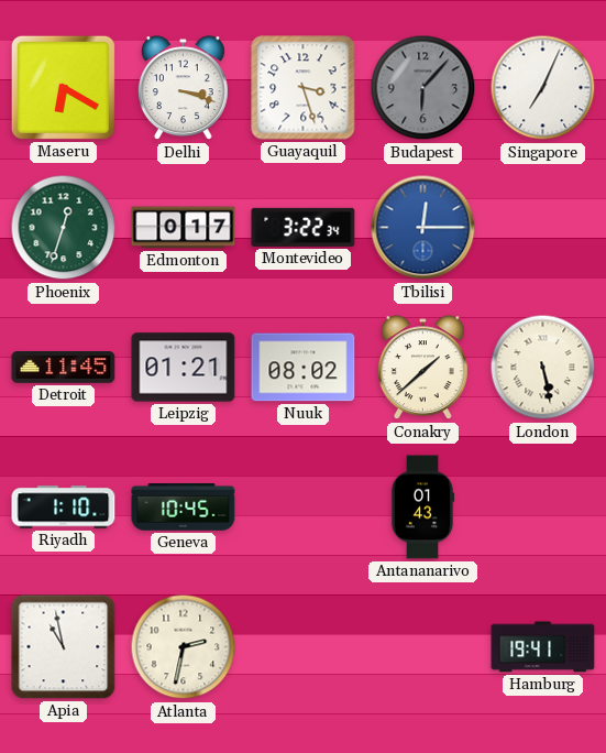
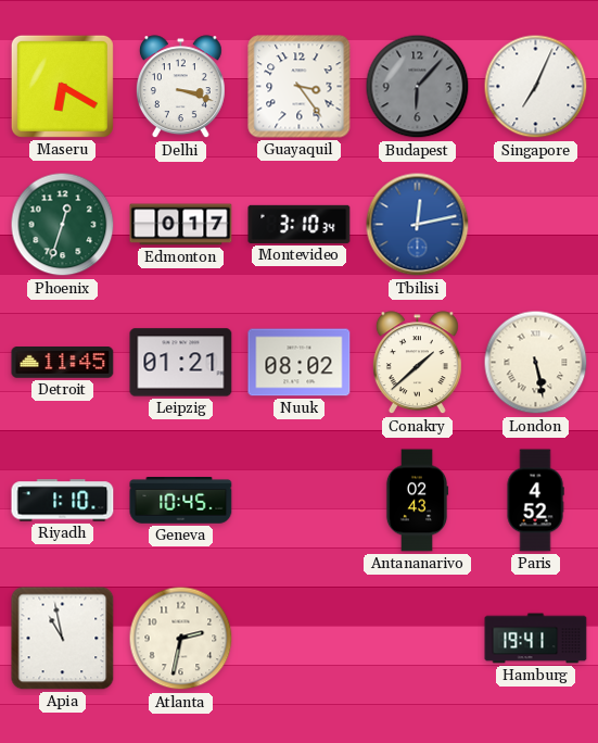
Guayaquil: 3:27 -> 3:24 (300, 87)
Montevideo: 3:22 -> 3:10 (300, 224)
Tbilisi: 12:15 -> 12:13 (418, 225)
Antananarivo: 01:43 -> 02:43 (417, 501)
Paris: none -> 4:52 (535, 501)
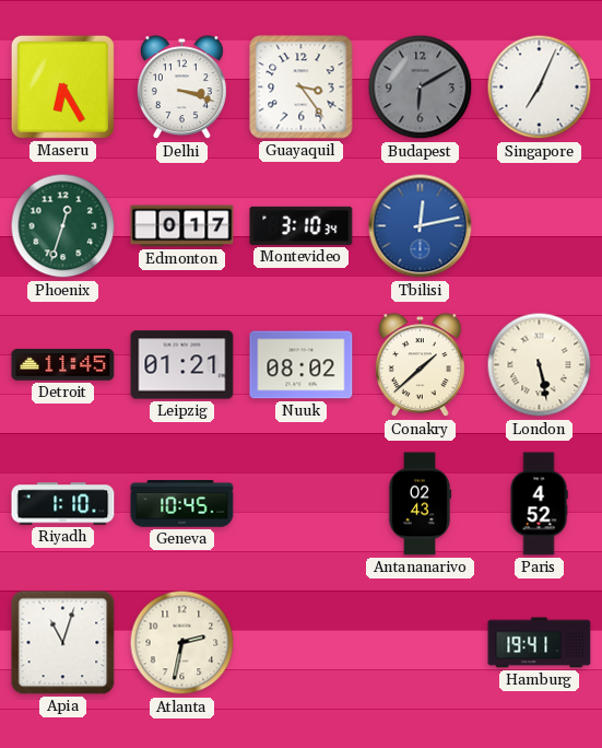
Maseru: 6:20 -> 6:25 (62, 86)
Budapest: 6:07 -> 6:10 (421, 87)
Apia: 10:58 -> 11:03 (63, 643)
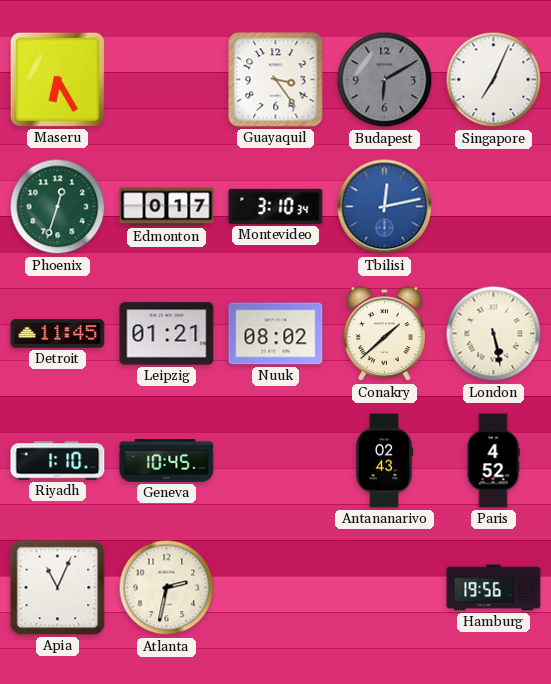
Delhi: 3:18 -> none (181, 87)
Apia: 11:03 -> 11:04 (58, 588)
Hamburg: 19:41 -> 19:56 (494, 588)
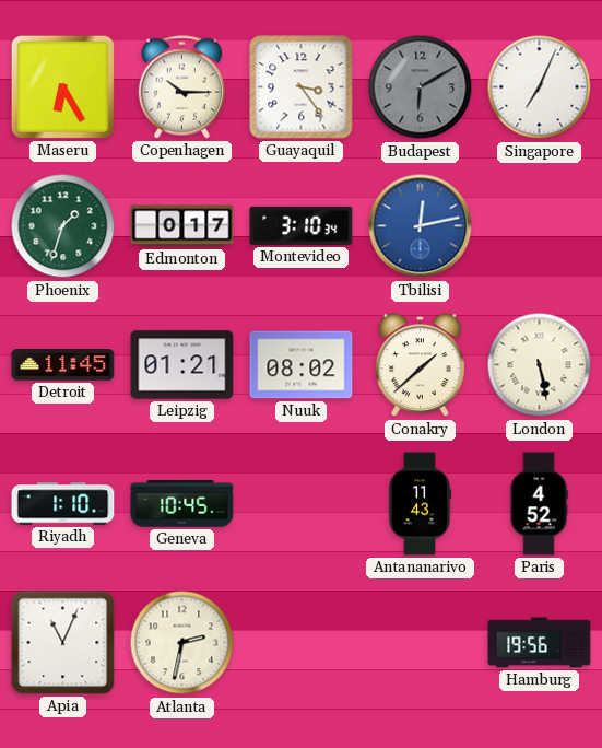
Copenhagen: none -> 10:15 (182, 87)
Phoenix: 12:33 -> 1:33 (63, 226)
Antananarivo: 02:43 -> 11:43 (420, 504)
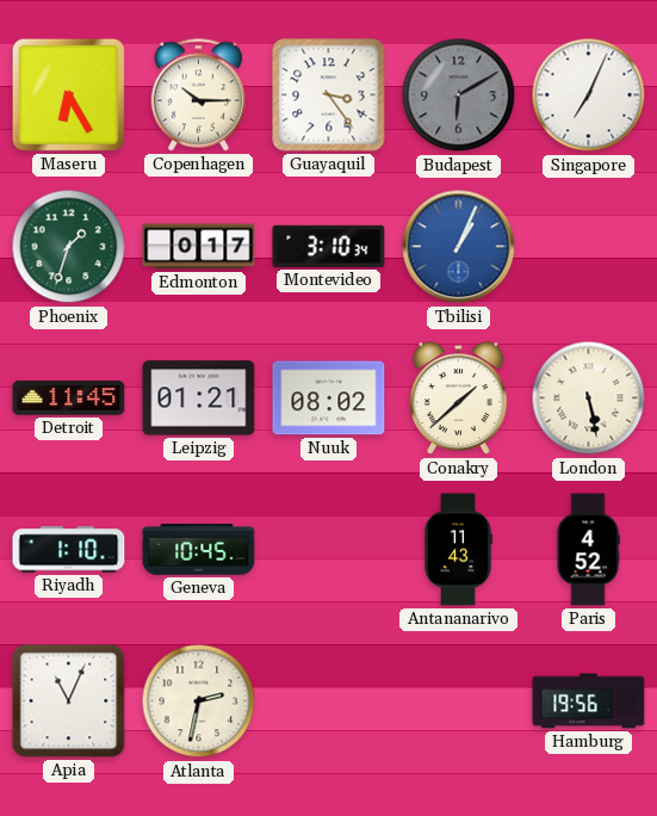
Tbilisi: 12:13 -> 1:04 (459, 247)
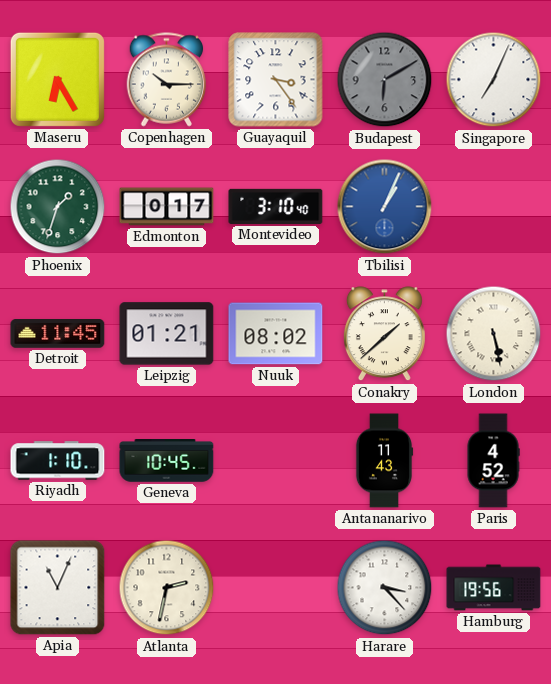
Montevideo: 3:10:34 -> 3:10:40 (276, 206)
Harare: none -> 3:23 (385, 588)
